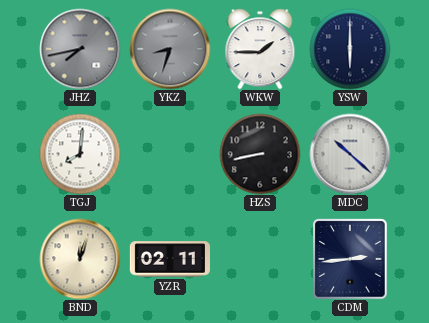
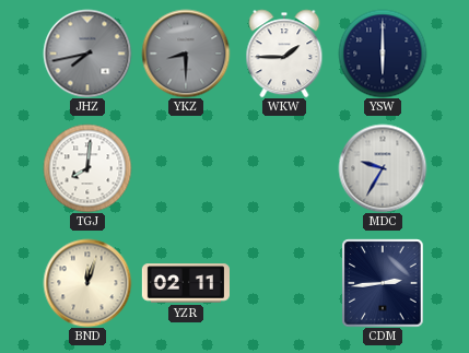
YKZ: 8:33 -> 8:30 (186, 54)
HZS: 8:43 -> none (260, 154)
MDC: 10:22 -> 9:35 (383, 168)
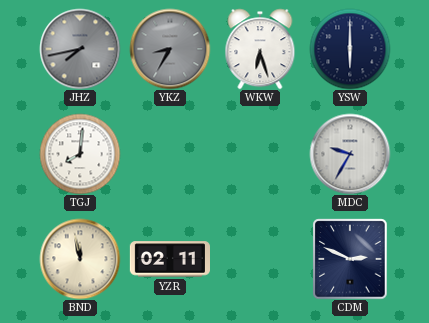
YKZ: 8:30 -> 8:35 (170, 49)
WKW: 1:45 -> 6:27 (260, 49)
BND: 12:03 -> 11:58 (80, 259)
CDM: 2:44 -> 2:49 (350, 259)
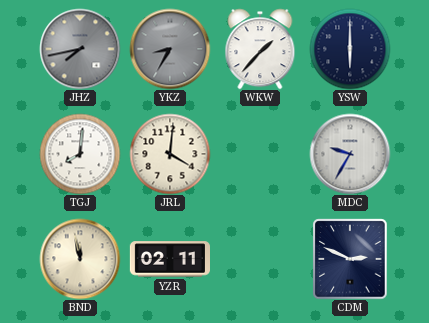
WKW: 6:27 -> 1:37 (260, 49)
JRL: none -> 4:01 (170, 154)
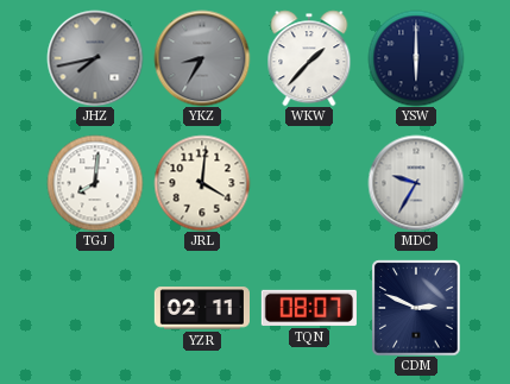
BND: 11:58 -> none (80, 259)
TQN: none -> 08:07 (309, 308)
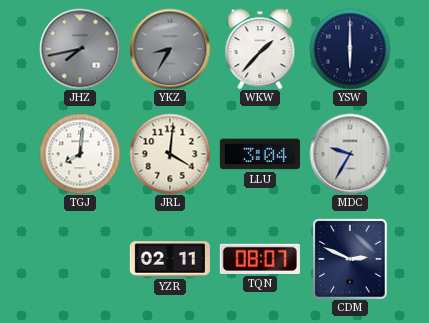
LLU: none -> 3:04 (260, 154)
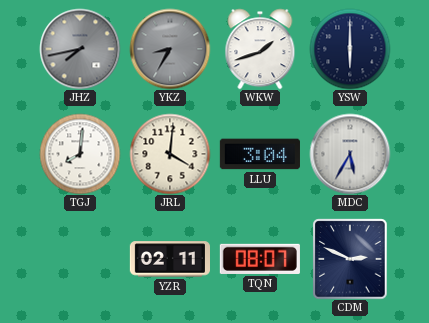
WKW: 1:37 -> 1:42 (260, 49)
MDC: 9:35 -> 5:35 (350, 154)
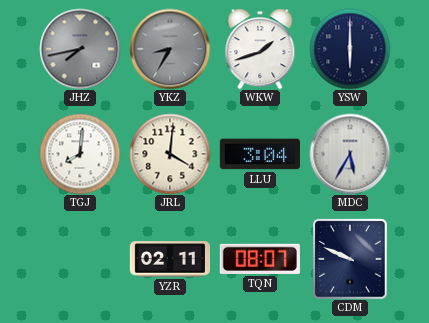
CDM: 2:49 -> 9:49 (350, 259)
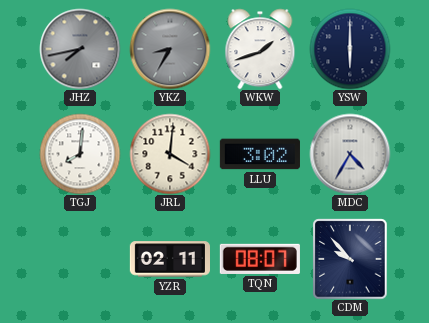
LLU: 3:04 -> 3:02 (260, 154)
MDC: 5:35 -> 4:35 (350, 154)
CDM: 9:49 -> 9:53 (350, 259)
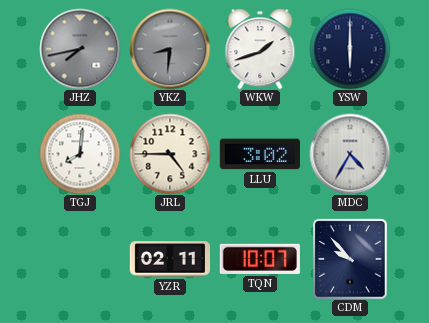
YKZ: 8:35 -> 8:31 (170, 49)
JRL: 4:01 -> 4:45 (170, 154)
TQN: 08:07 -> 10:07 (260, 259)
